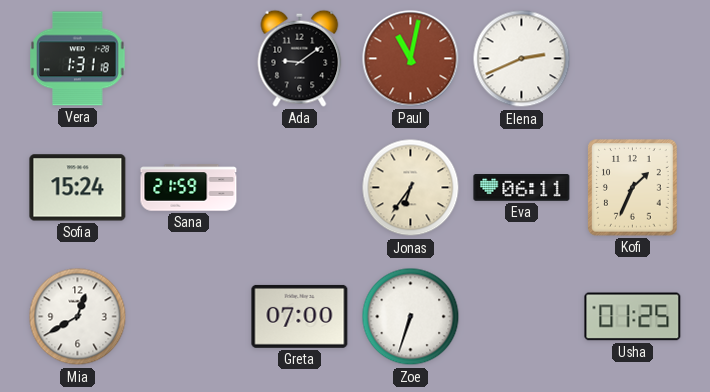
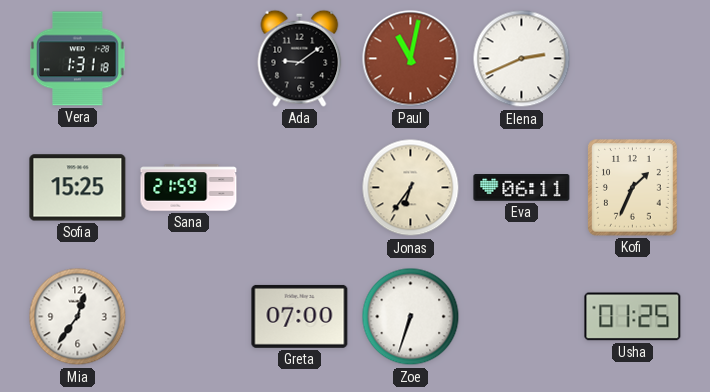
Sofia: 15:24 -> 15:25 (78, 188)
Mia: 12:40 -> 12:36 (78, 317)
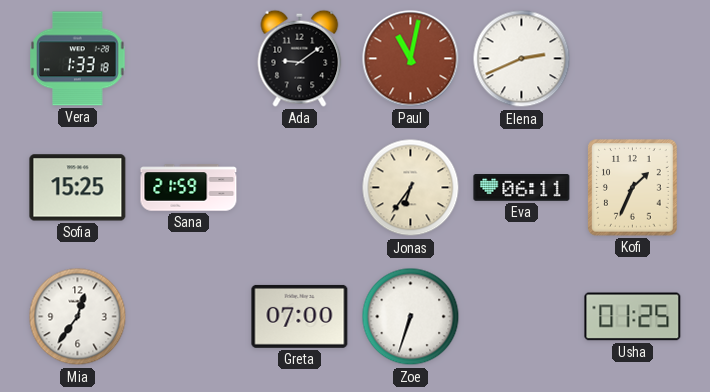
Vera: 1:31 -> 1:33 (78, 59)
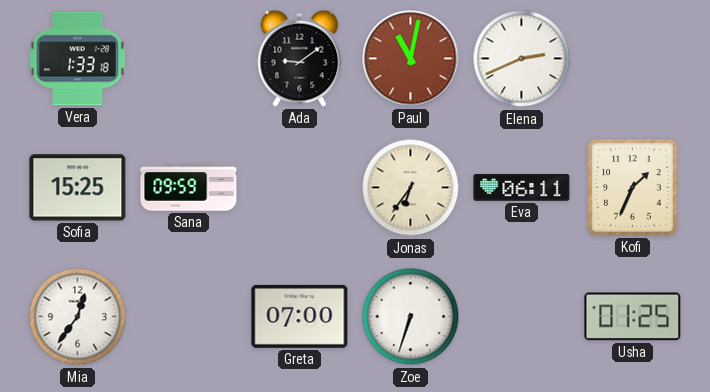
Sana: 21:59 -> 09:59 (189, 188)
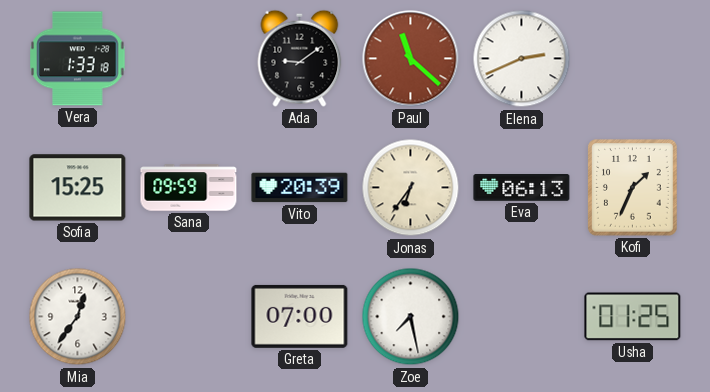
Paul: 11:02 -> 11:22 (411, 59)
Vito: none -> 20:39 (300, 188)
Eva: 06:11 -> 06:13 (522, 188)
Zoe: 6:33 -> 7:28 (411, 317)
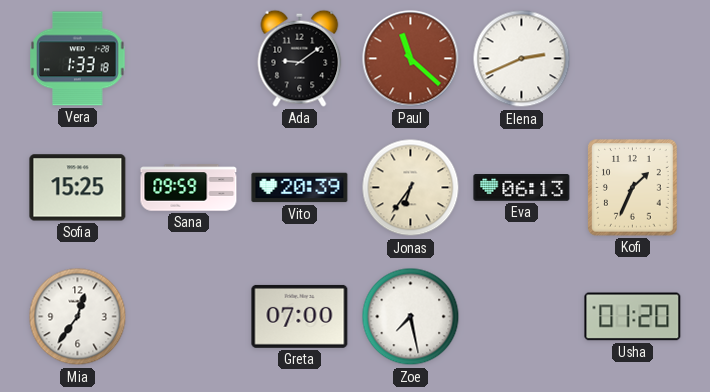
Usha: 01:25 -> 01:20 (633, 317)
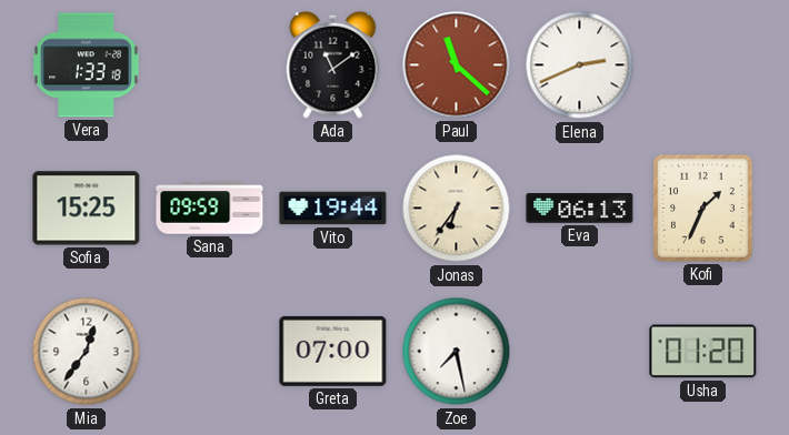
Ada: 9:09 -> 11:09 (333, 64)
Vito: 20:39 -> 19:44 (333, 209)
